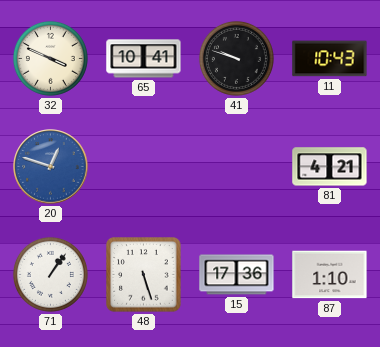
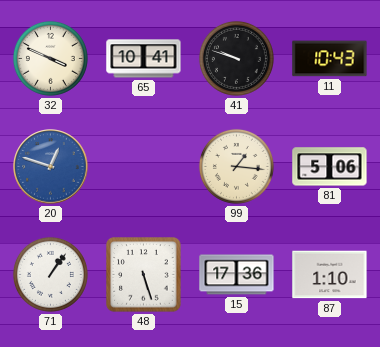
99: none -> 1:16 (236, 166)
81: 4:21 -> 5:06 (330, 167)
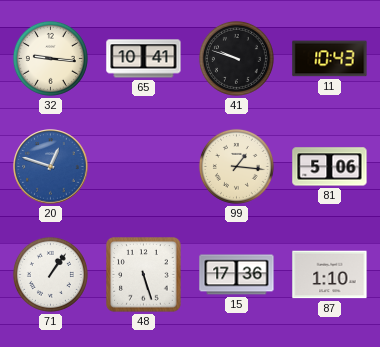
32: 3:49 -> 9:16 (50, 58)
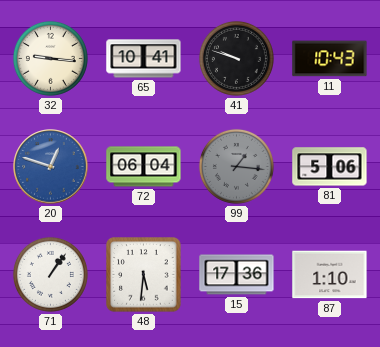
72: none -> 06:04 (144, 167)
99 dial: cream -> grey (236, 166)
48: 5:27 -> 5:31 (144, 275)
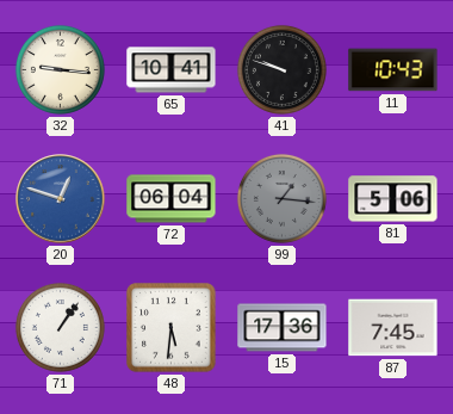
87: 1:10 -> 7:45 (393, 328)
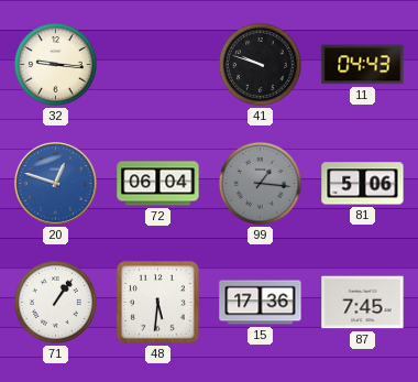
65: 10:41 -> none (172, 70)
11: 10:43 -> 04:43 (363, 65)
